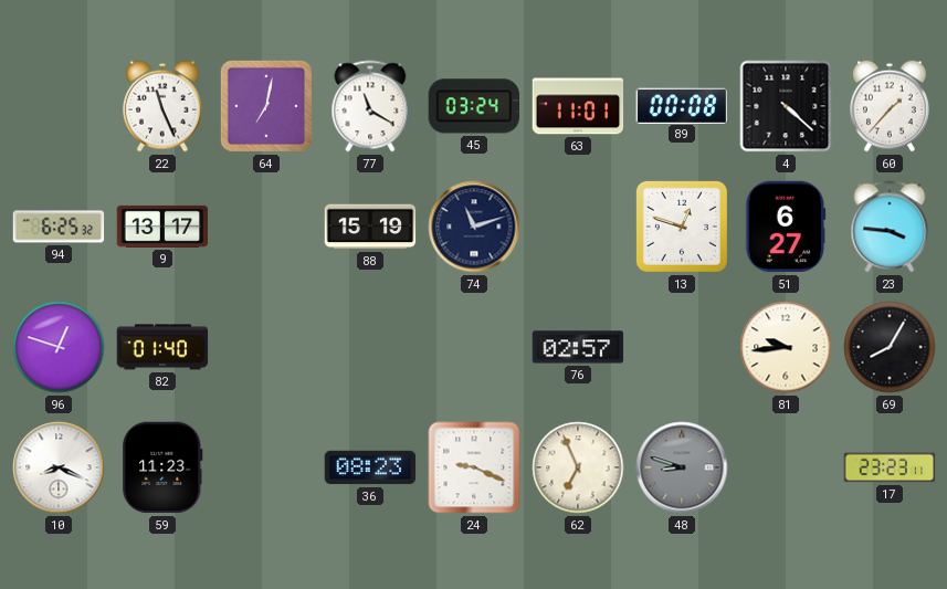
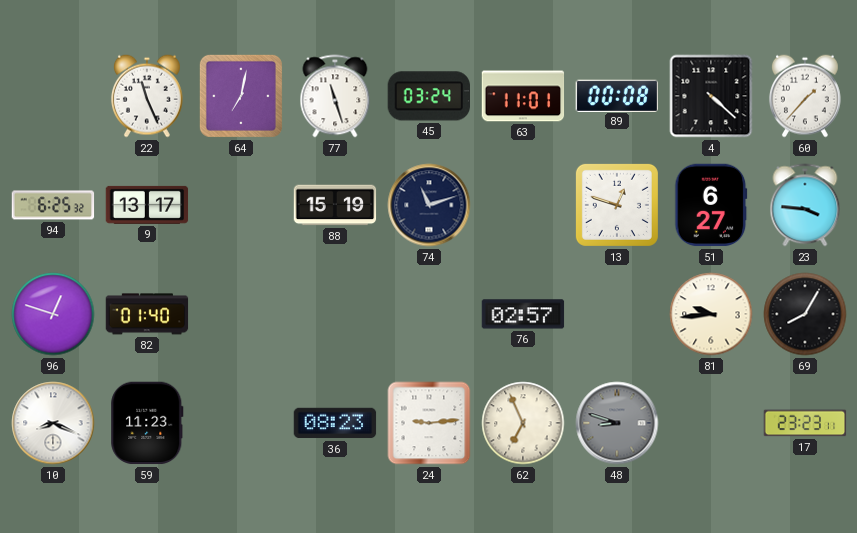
77: 11:20 -> 11:27 (335, 96)
24: 9:19 -> 9:14 (429, 423)
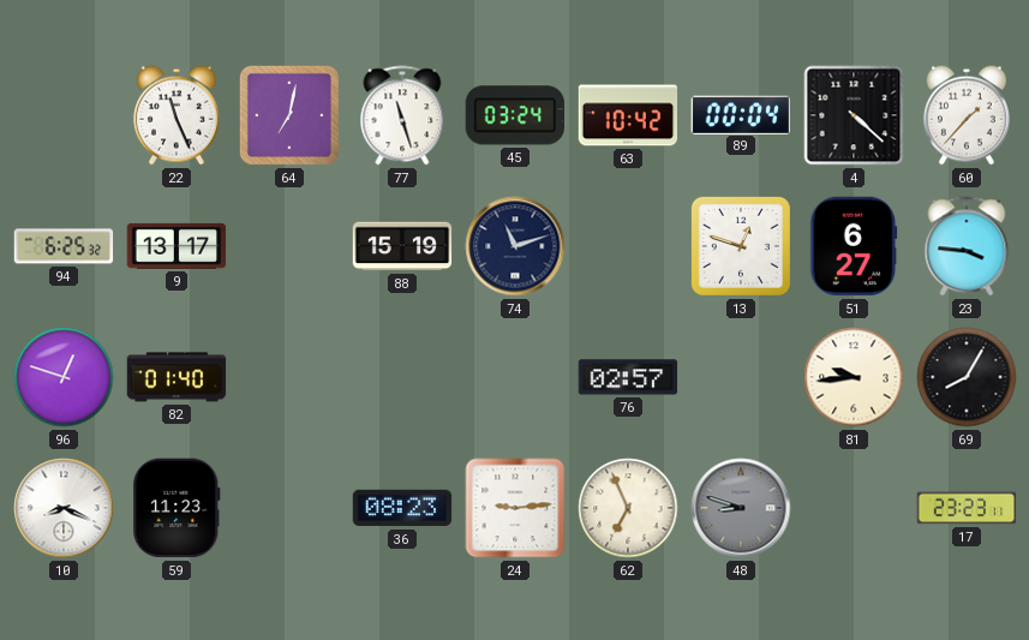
63: 11:01 -> 10:42 (628, 115)
89: 00:08 -> 00:04 (740, 114)
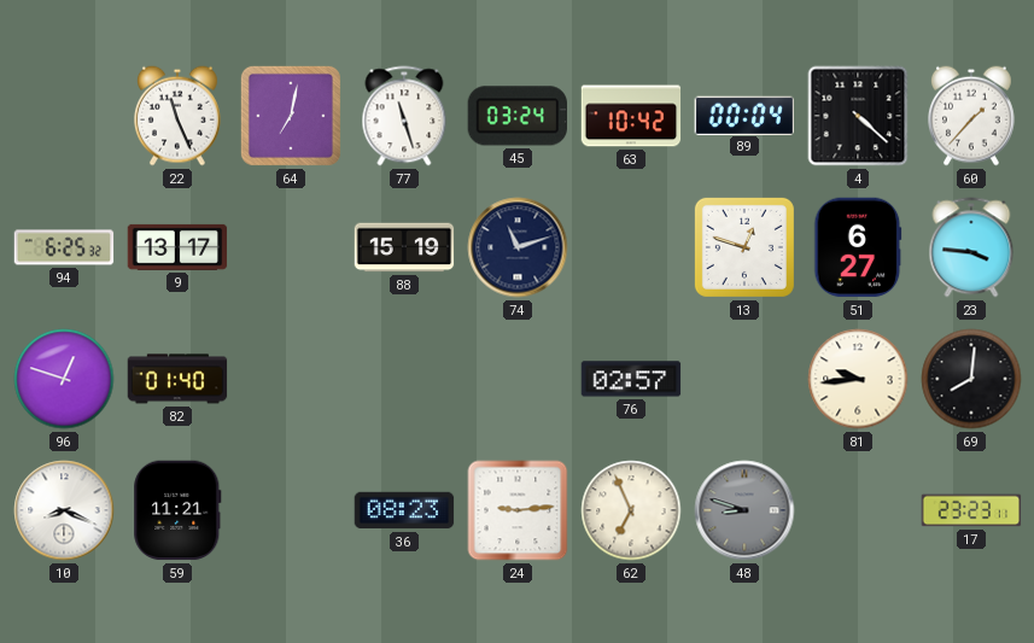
69: 8:05 -> 8:01 (971, 379)
59: 11:23 -> 11:21 (177, 510)
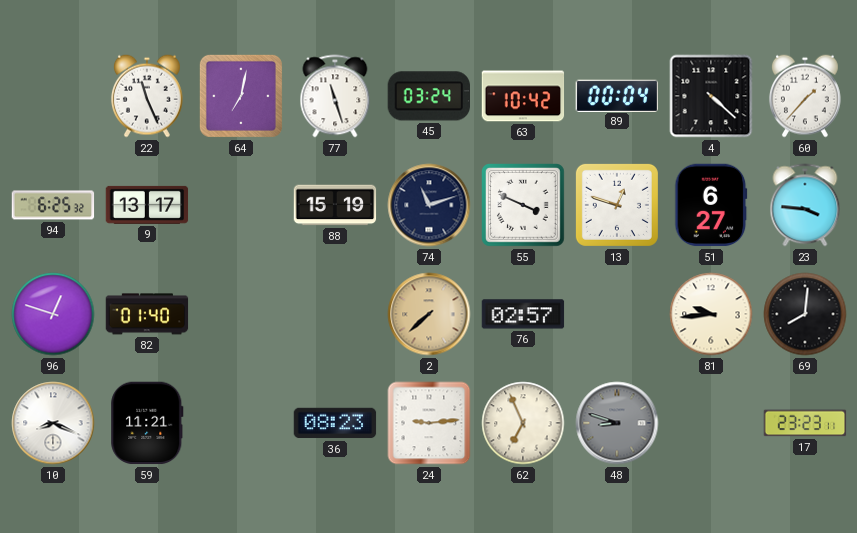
55: none -> 3:49 (524, 206)
2: none -> 7:38 (429, 314)
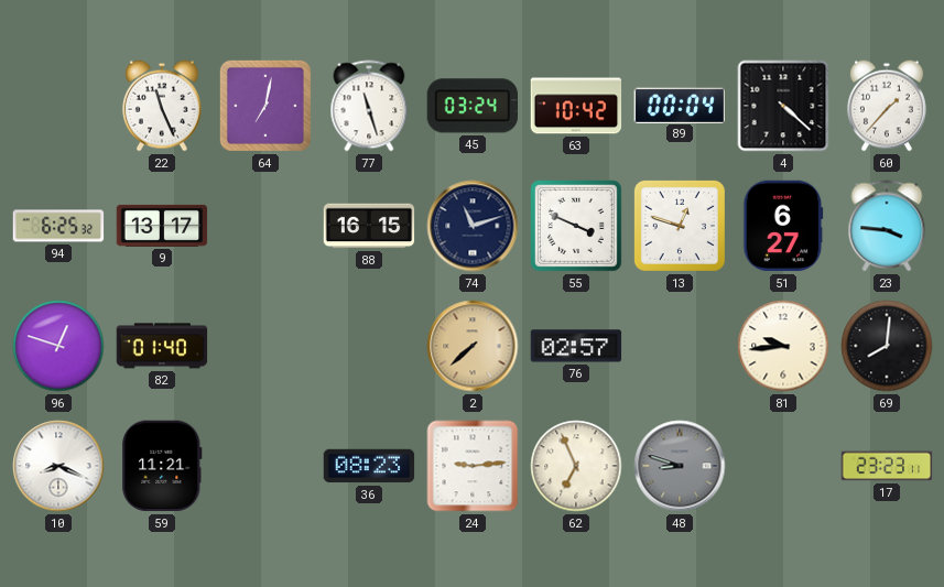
88: 15:19 -> 16:15 (369, 226)
